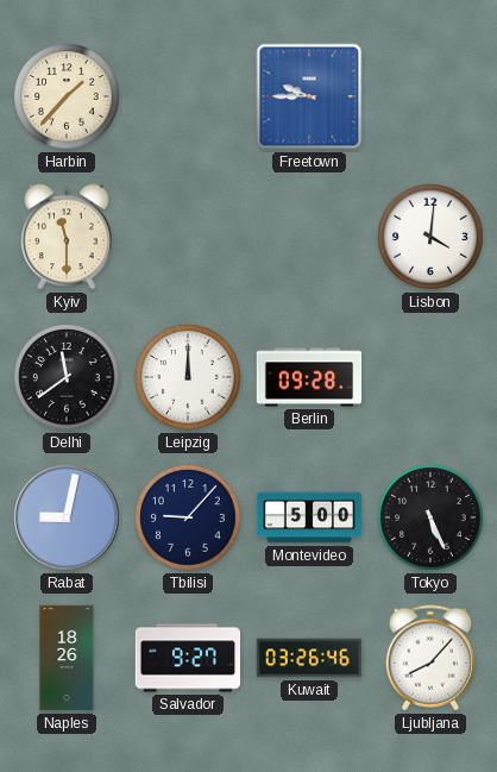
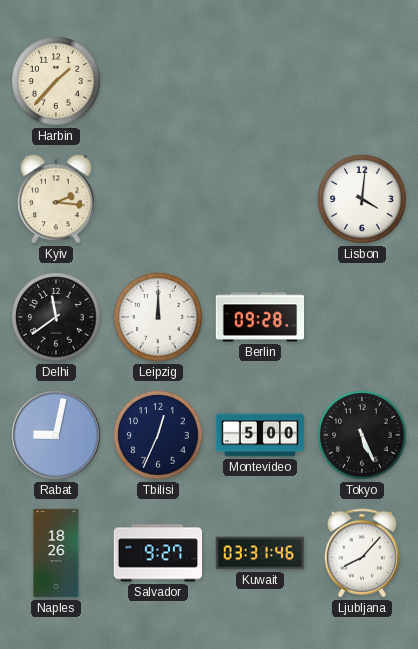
Freetown: 9:45 -> none (309, 96)
Kyiv: 11:30 -> 2:16 (56, 199)
Tbilisi: 9:07 -> 12:34 (158, 435)
Kuwait: 03:26 -> 03:31 (260, 553)
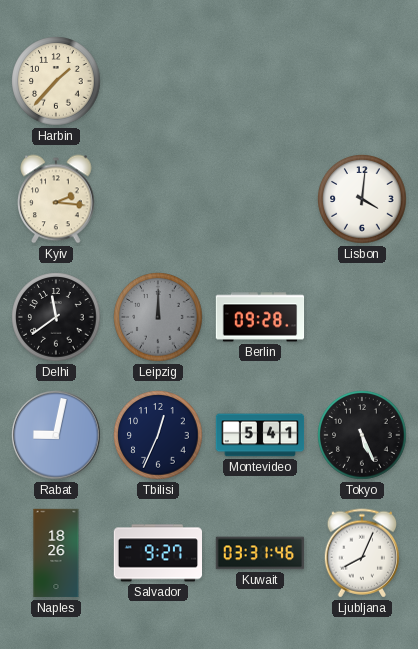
Leipzig dial: white -> grey (158, 317)
Montevideo: 5:00 -> 5:41 (260, 435)
Ljubljana: 8:07 -> 8:04 (361, 553)
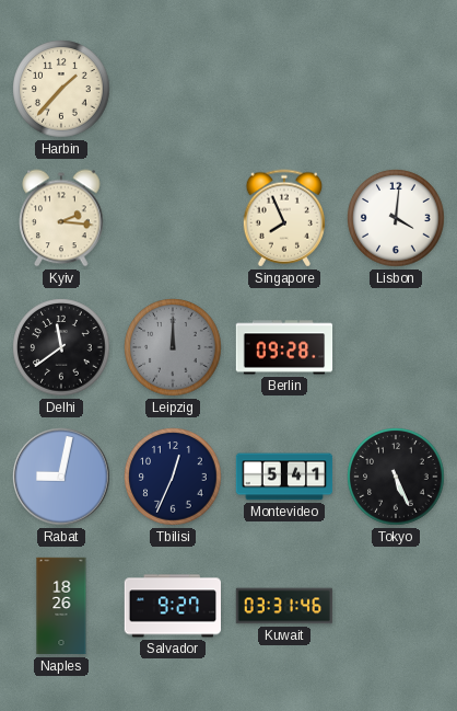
Singapore: none -> 7:56 (283, 218)
Ljubljana: 8:04 -> none (361, 553)
